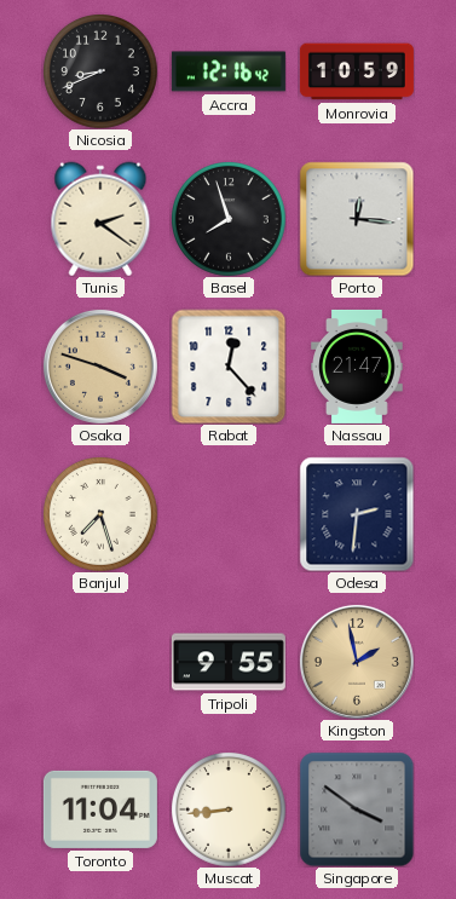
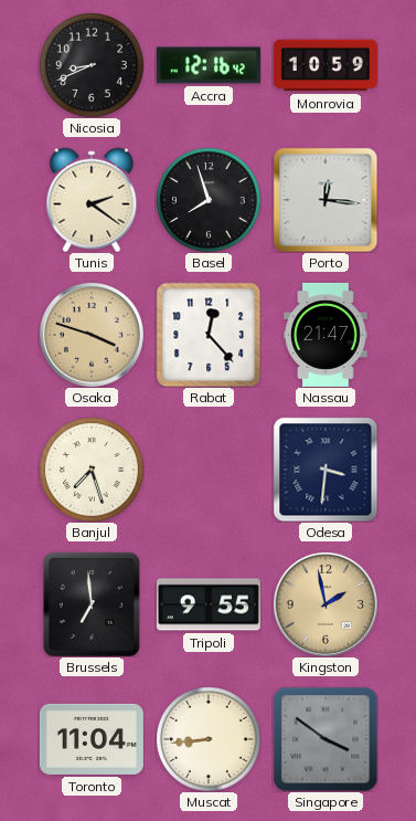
Odesa: 2:31 -> 3:31 (326, 470)
Brussels: none -> 6:59 (92, 604)
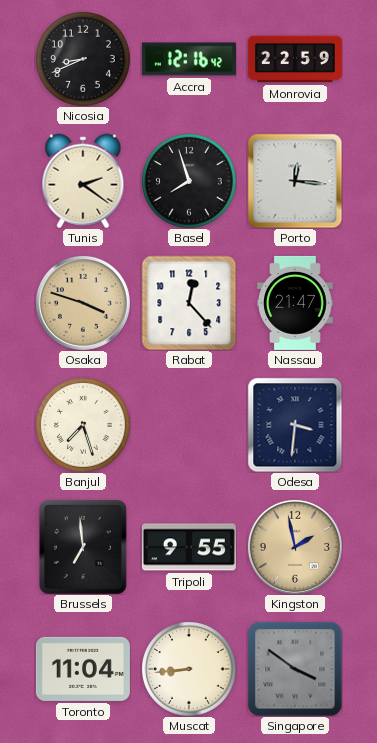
Monrovia: 10:59 -> 22:59 (295, 59)
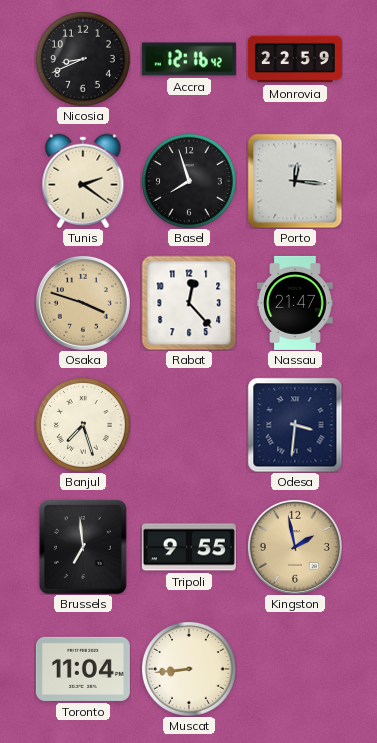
Singapore: 3:51 -> none (295, 669)
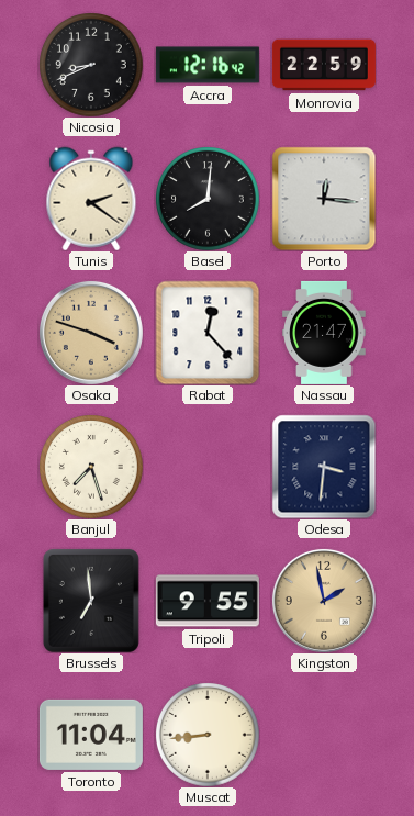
Basel: 7:57 -> 8:01 (208, 199)
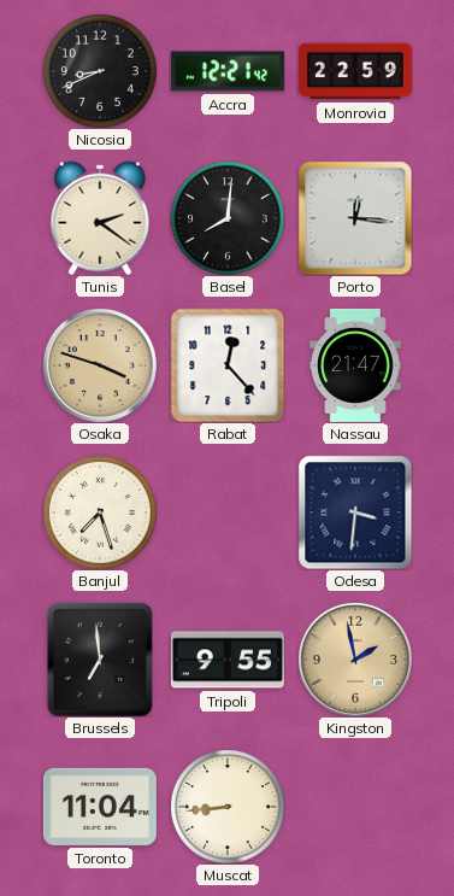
Accra: 12:16 -> 12:21 (228, 71)
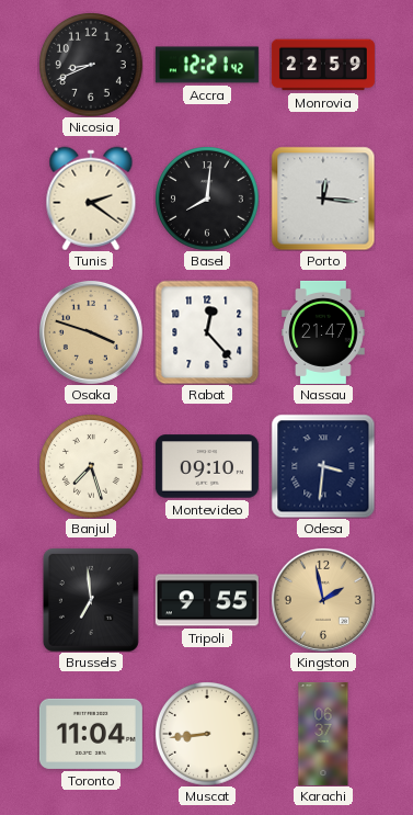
Montevideo: none -> 09:10 (207, 466)
Karachi: none -> 06:37 (323, 734)
